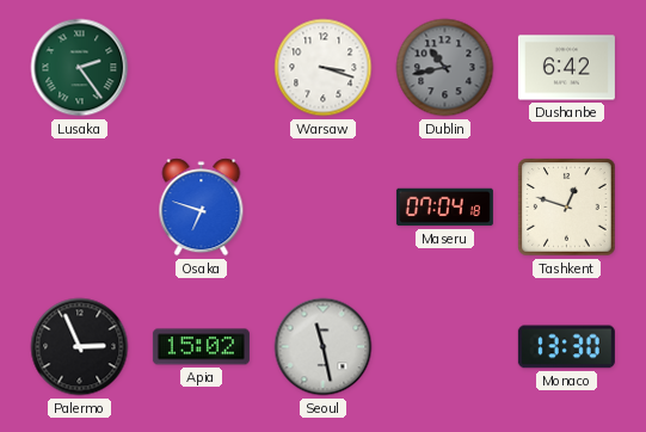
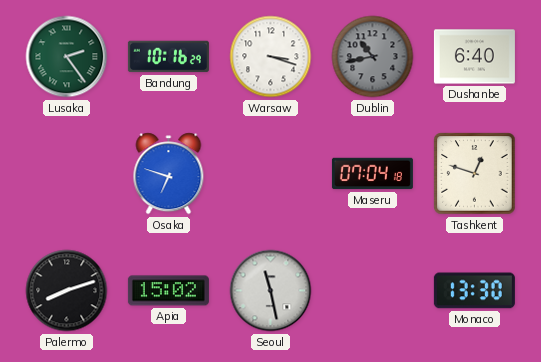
Bandung: none -> 10:16 (168, 57)
Dushanbe: 6:42 -> 6:40 (474, 57)
Palermo: 2:56 -> 8:12 (67, 291)
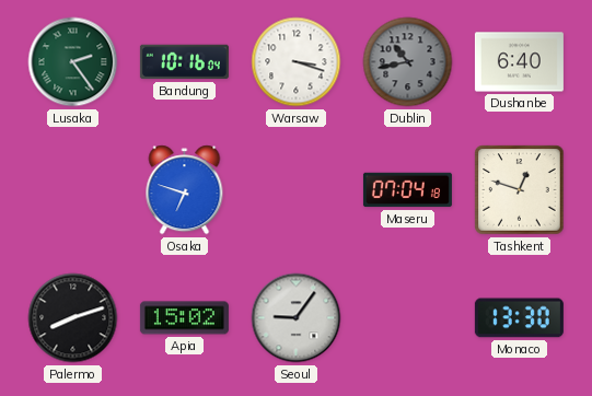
Bandung: 10:16:29 -> 10:16:04 (184, 62)
Seoul: 11:28 -> 9:06 (297, 318)
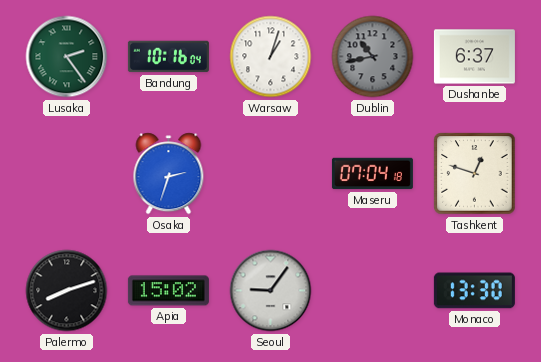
Warsaw: 3:18 -> 1:03 (271, 57)
Dushanbe: 6:40 -> 6:37 (474, 57)
Osaka: 6:48 -> 2:33 (169, 174)
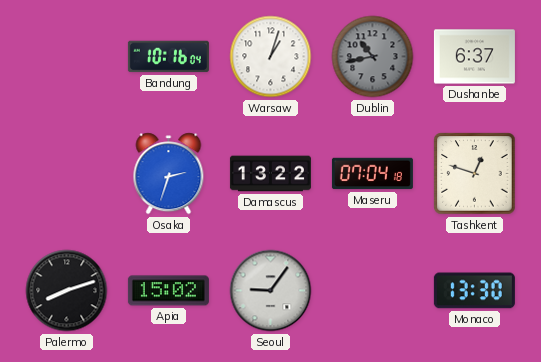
Lusaka: 2:24 -> none (67, 57)
Damascus: none -> 13:22 (270, 174)
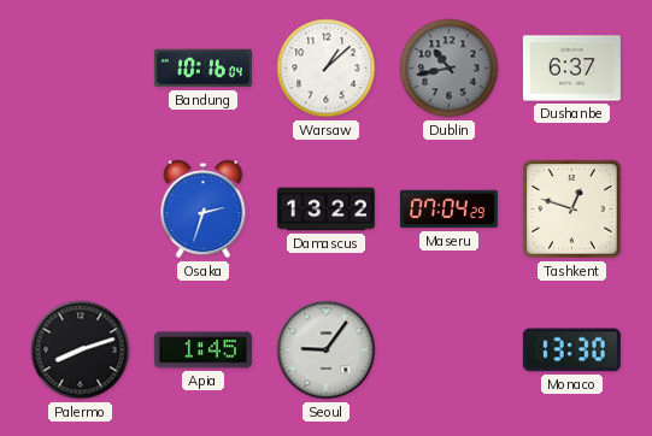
Warsaw: 1:03 -> 1:08 (327, 69)
Maseru: 07:04:18 -> 07:04:29 (448, 210)
Apia: 15:02 -> 1:45 (202, 350)
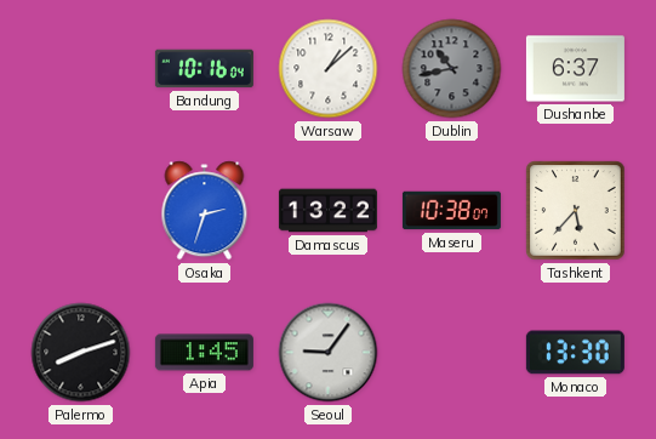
Maseru: 07:04 -> 10:38 (451, 211)
Tashkent: 12:48 -> 5:37 (576, 211)
